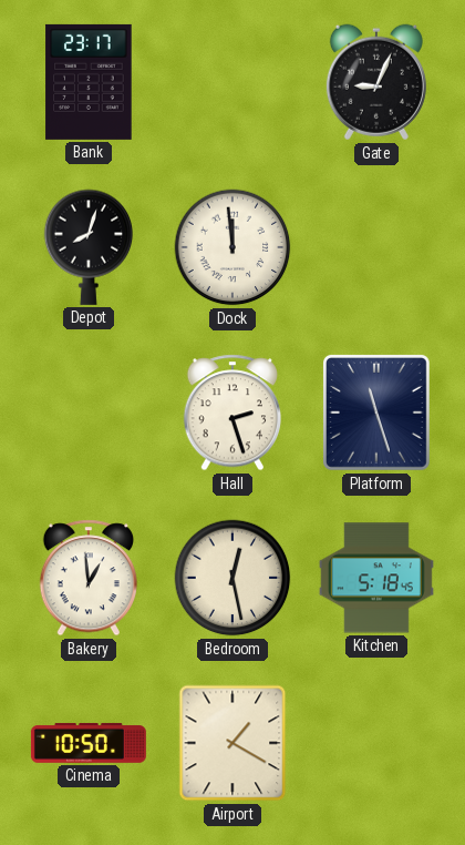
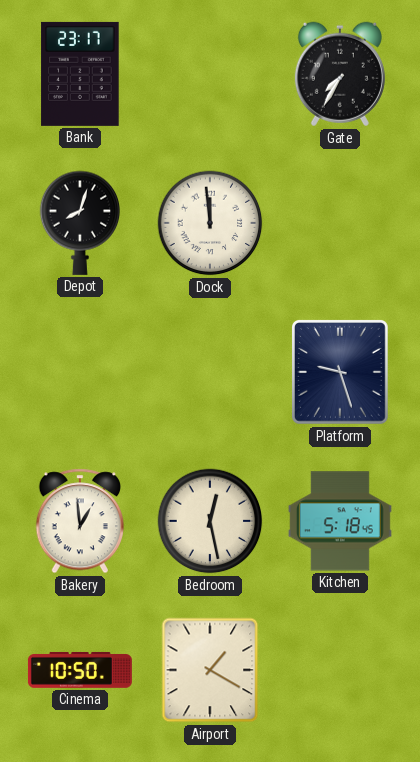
Gate: 9:04 -> 7:35 (340, 74)
Hall: 2:27 -> none (231, 413)
Platform: 11:27 -> 9:27 (340, 373)
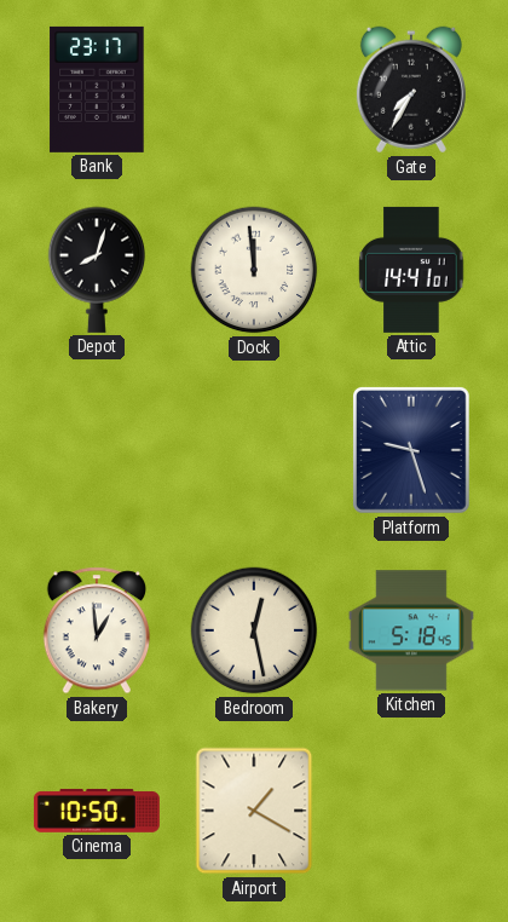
Attic: none -> 14:41 (411, 270)
